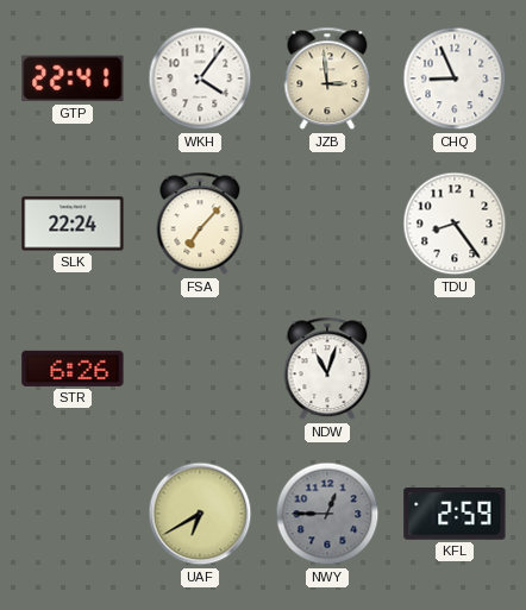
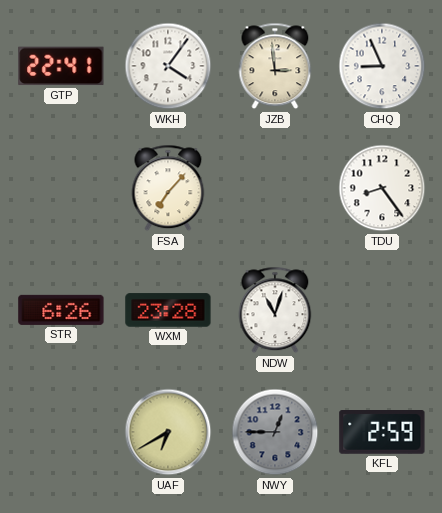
SLK: 22:24 -> none (73, 224)
WXM: none -> 23:28 (168, 310)
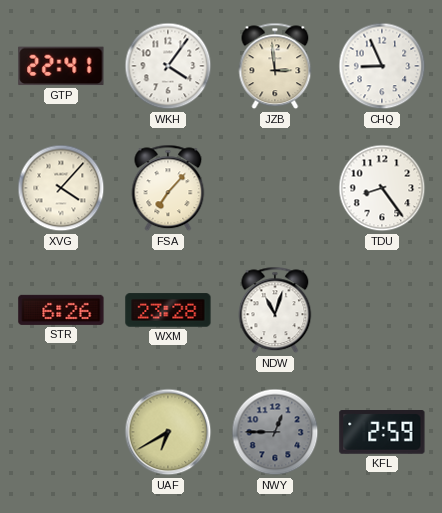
XVG: none -> 4:07 (61, 188)
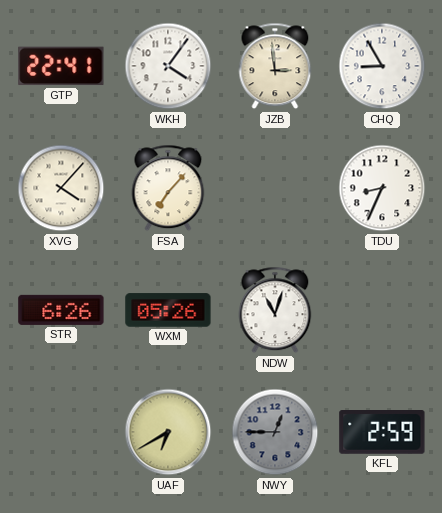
CHQ: 8:56 -> 8:55 (382, 66)
TDU: 8:24 -> 8:34 (382, 188)
WXM: 23:28 -> 05:26 (168, 310)
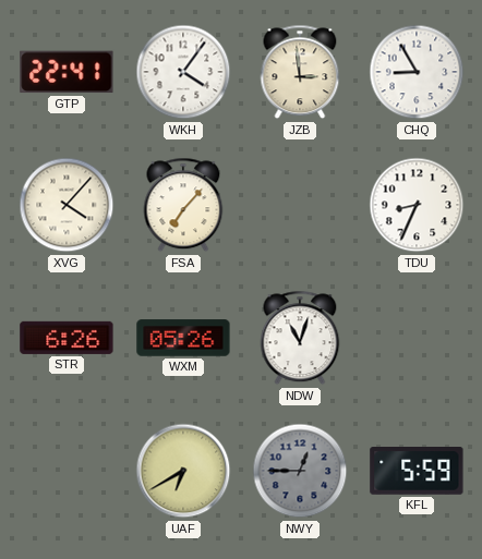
KFL: 2:59 -> 5:59 (417, 472)
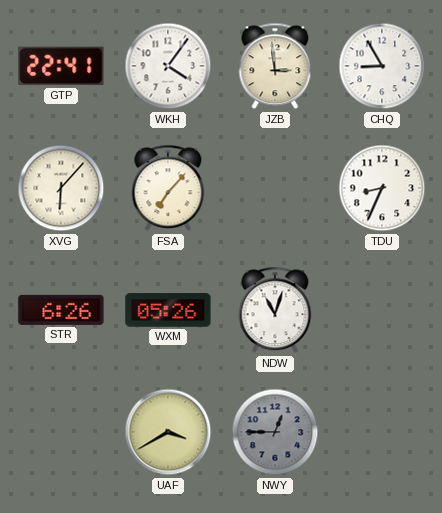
XVG: 4:07 -> 6:07 (61, 188)
UAF: 6:40 -> 3:40 (168, 432)
KFL: 5:59 -> none (417, 472)
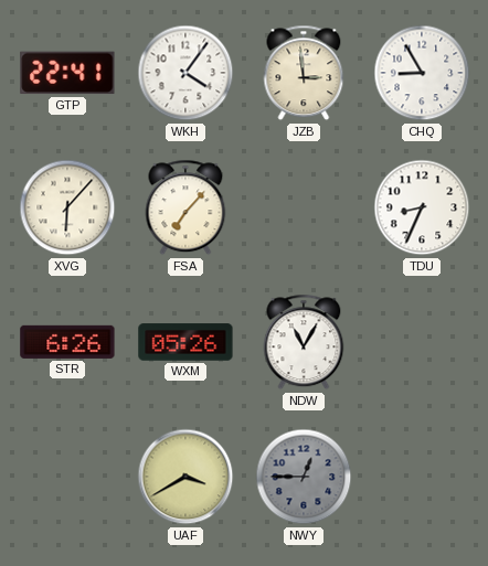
NDW: 11:03 -> 11:05 (304, 342)
